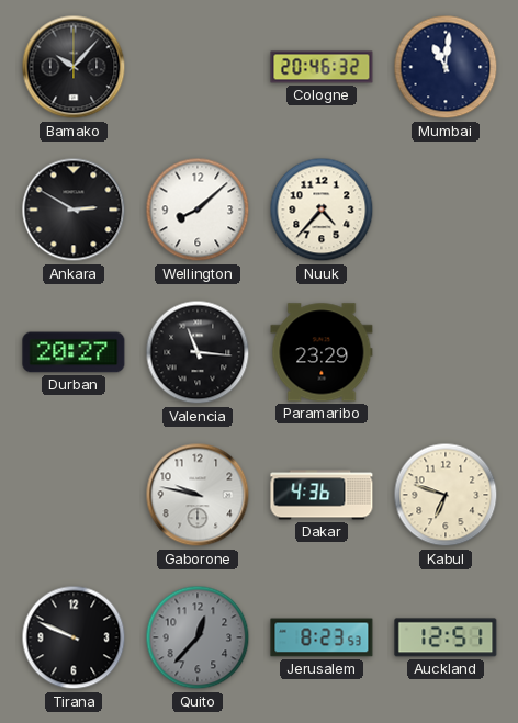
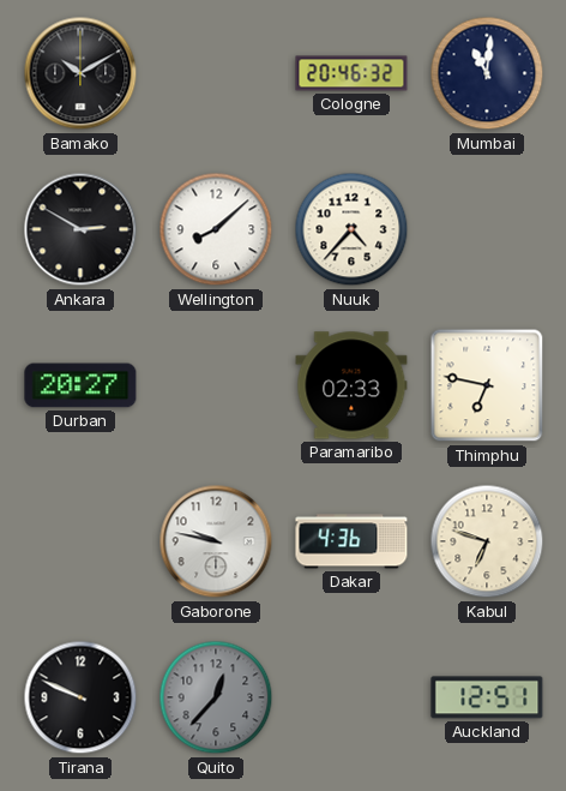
Bamako: 10:07 -> 10:10 (80, 73)
Valencia: 11:16 -> none (198, 352)
Paramaribo: 23:29 -> 02:33 (351, 385)
Thimphu: none -> 6:47 (487, 385)
Jerusalem: 8:23 -> none (322, 637)
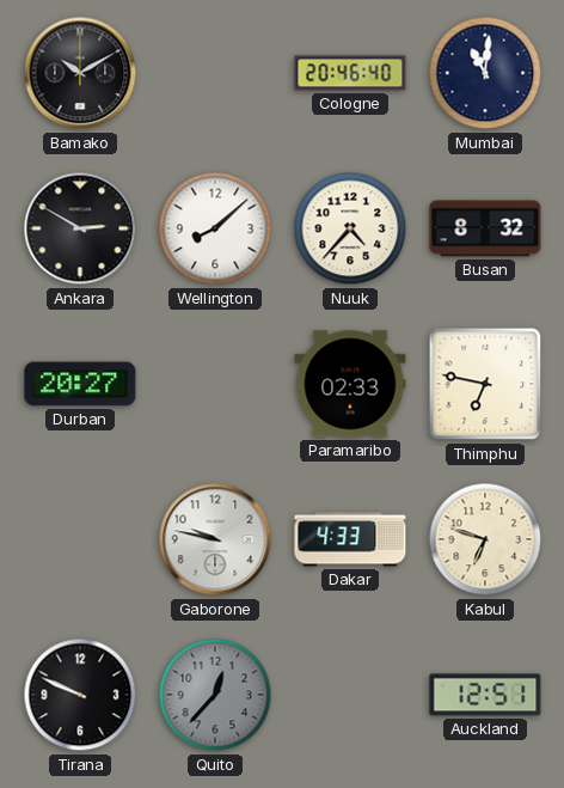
Cologne: 20:46:32 -> 20:46:40 (350, 73)
Busan: none -> 8:32 (485, 228)
Dakar: 4:36 -> 4:33 (350, 539)
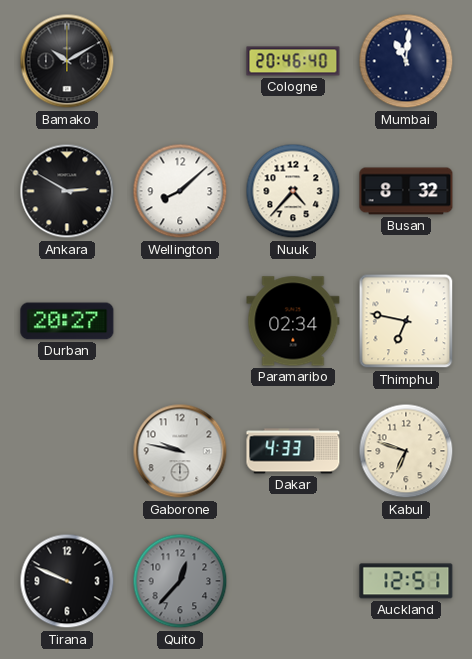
Paramaribo: 02:33 -> 02:34 (293, 321)
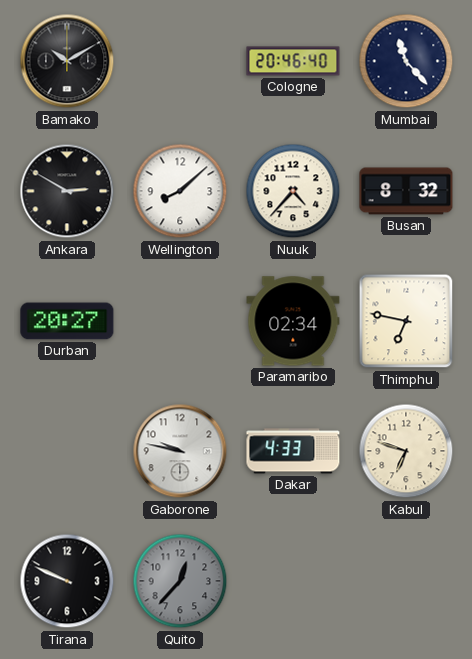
Mumbai: 11:01 -> 11:23 (406, 61)
Auckland: 12:51 -> none (406, 581)
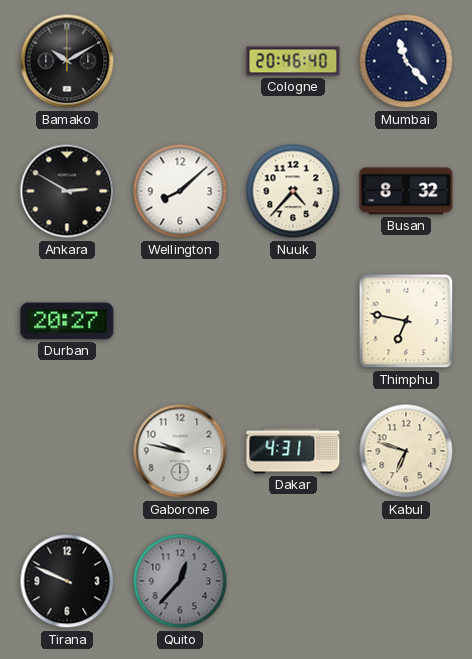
Paramaribo: 02:34 -> none (293, 321)
Dakar: 4:33 -> 4:31 (293, 451)
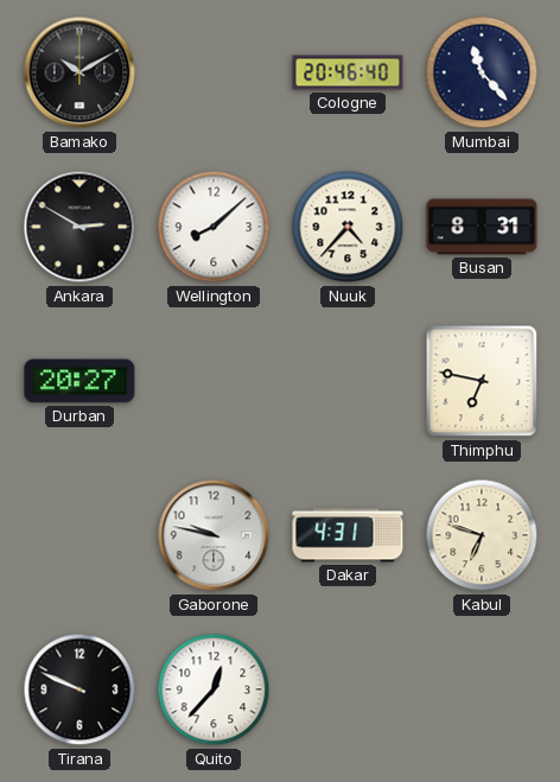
Busan: 8:32 -> 8:31 (482, 227)
Quito dial: grey -> white (214, 689)
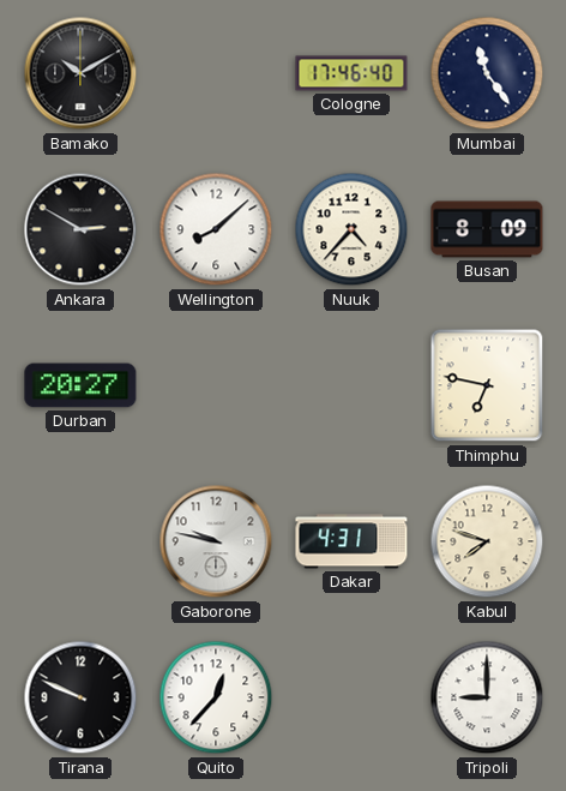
Cologne: 20:46 -> 17:46 (351, 73)
Mumbai: 11:23 -> 11:24 (487, 73)
Busan: 8:31 -> 8:09 (487, 229)
Kabul: 6:48 -> 7:48 (487, 541)
Tripoli: none -> 9:00 (487, 697)
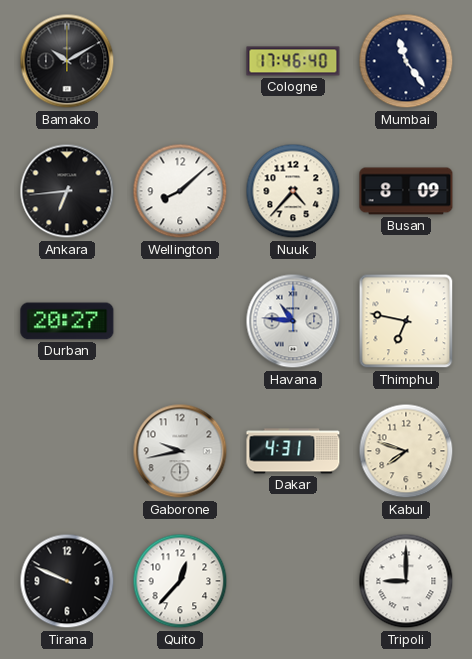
Ankara: 2:50 -> 6:44 (67, 191)
Havana: none -> 10:46 (293, 321)
Gaborone: 9:47 -> 9:43 (180, 451)
